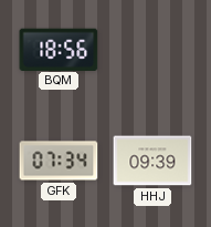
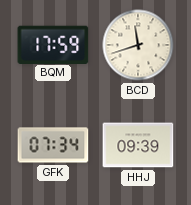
BQM: 18:56 -> 17:59 (53, 44)
BCD: none -> 11:42 (138, 45)
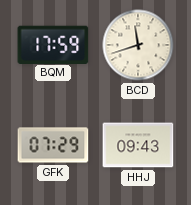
GFK: 07:34 -> 07:29 (53, 145)
HHJ: 09:39 -> 09:43 (138, 145)
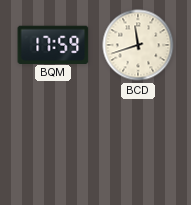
GFK: 07:29 -> none (53, 145)
HHJ: 09:43 -> none (138, 145)
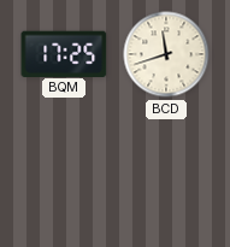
BQM: 17:59 -> 17:25 (64, 53)
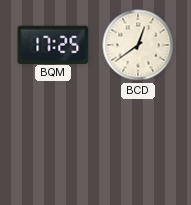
BCD: 11:42 -> 12:39 (138, 45)
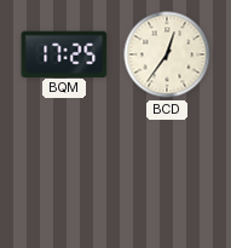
BCD: 12:39 -> 12:36 (167, 54)
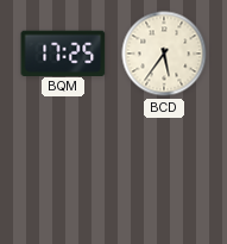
BCD: 12:36 -> 5:36 (164, 54)
